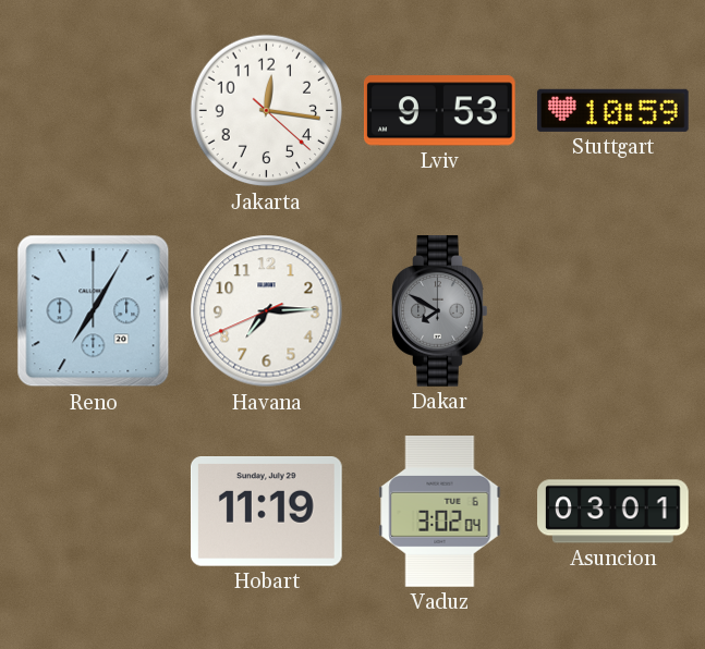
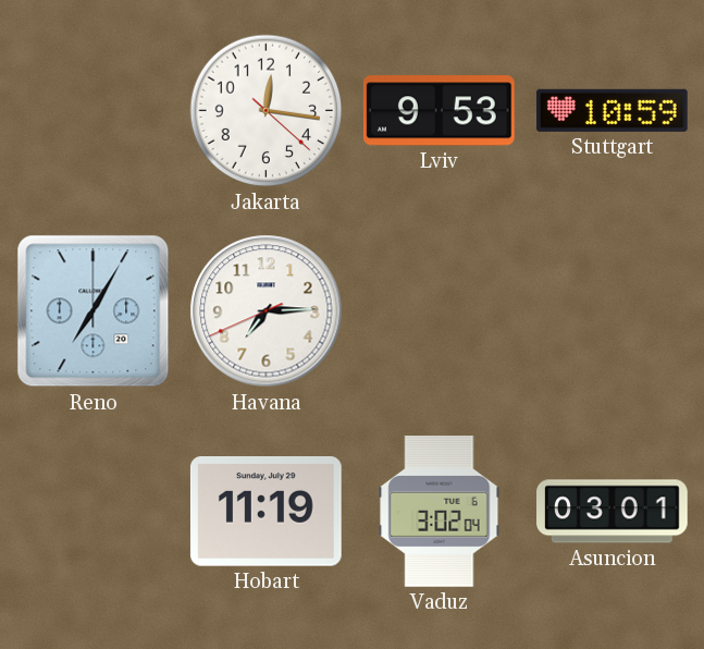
Dakar: 7:50 -> none (440, 311)
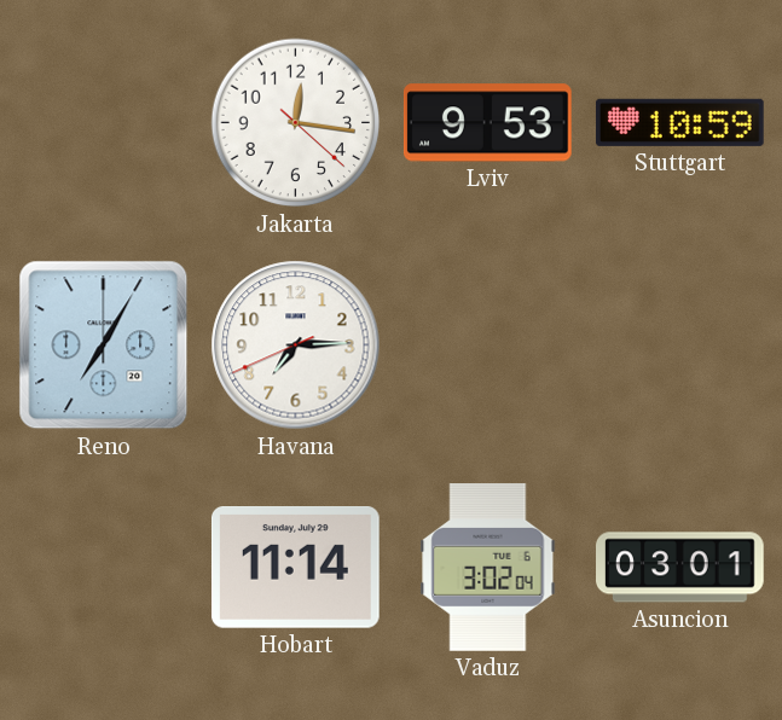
Hobart: 11:19 -> 11:14 (295, 568)
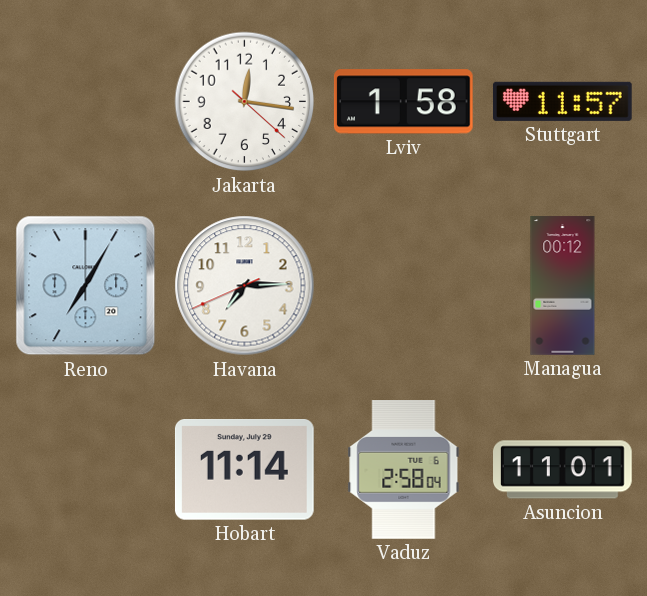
Lviv: 9:53 -> 1:58 (403, 102)
Stuttgart: 10:59 -> 11:57 (562, 101)
Managua: none -> 00:12 (563, 286)
Vaduz: 3:02 -> 2:58 (404, 470)
Asuncion: 03:01 -> 11:01 (563, 470)
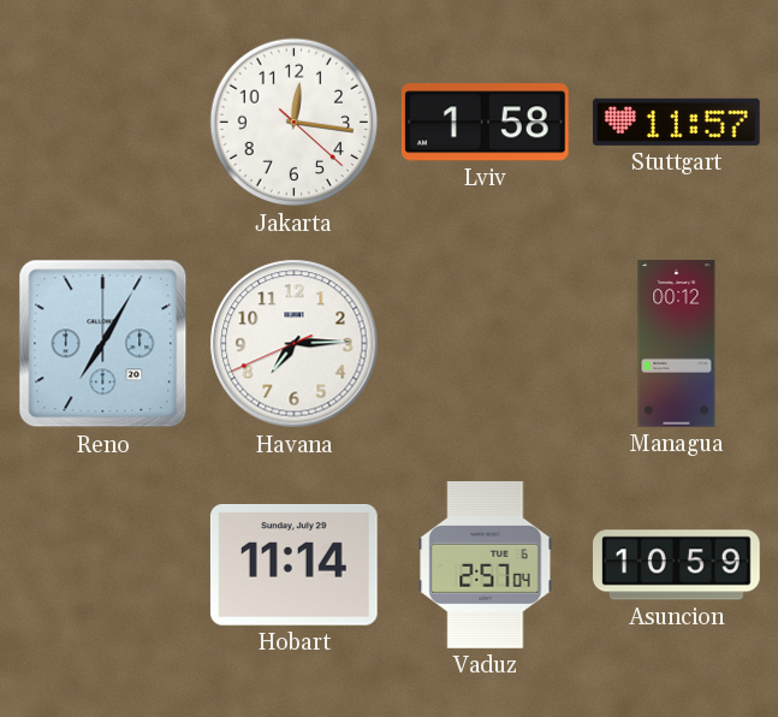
Vaduz: 2:58 -> 2:57 (486, 565)
Asuncion: 11:01 -> 10:59 (677, 565)
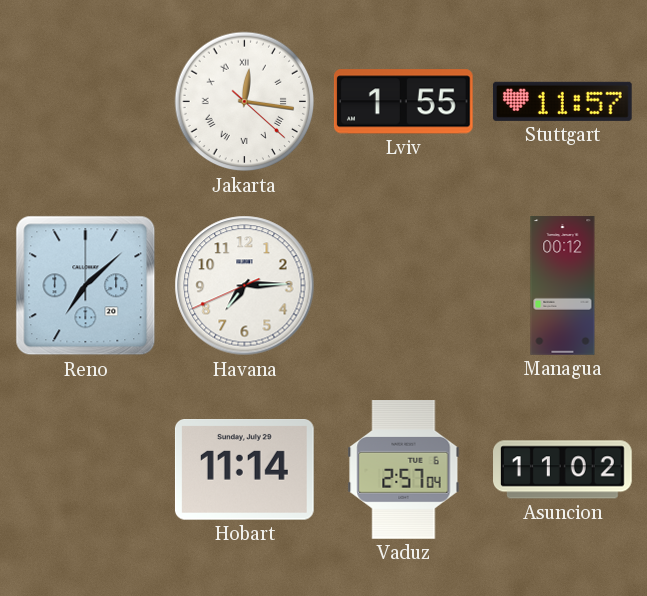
Jakarta numerals: Arabic -> Roman (245, 102)
Lviv: 1:58 -> 1:55 (403, 102)
Reno: 7:05 -> 7:08 (86, 286)
Asuncion: 10:59 -> 11:02 (563, 470)
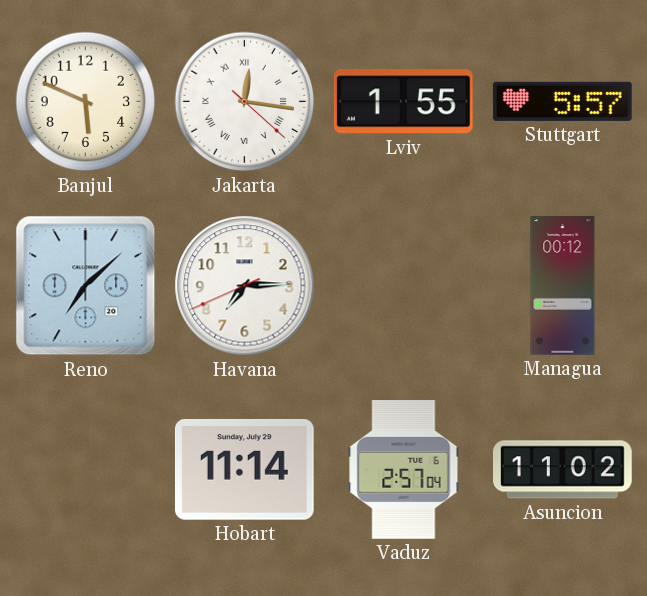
Banjul: none -> 5:49 (86, 102)
Stuttgart: 11:57 -> 5:57 (562, 101)
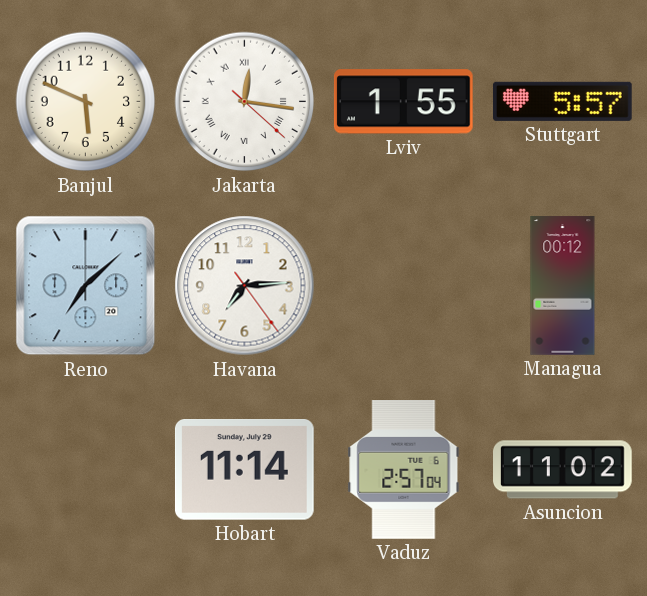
Havana: 7:14:41 -> 7:14:24 (245, 286)
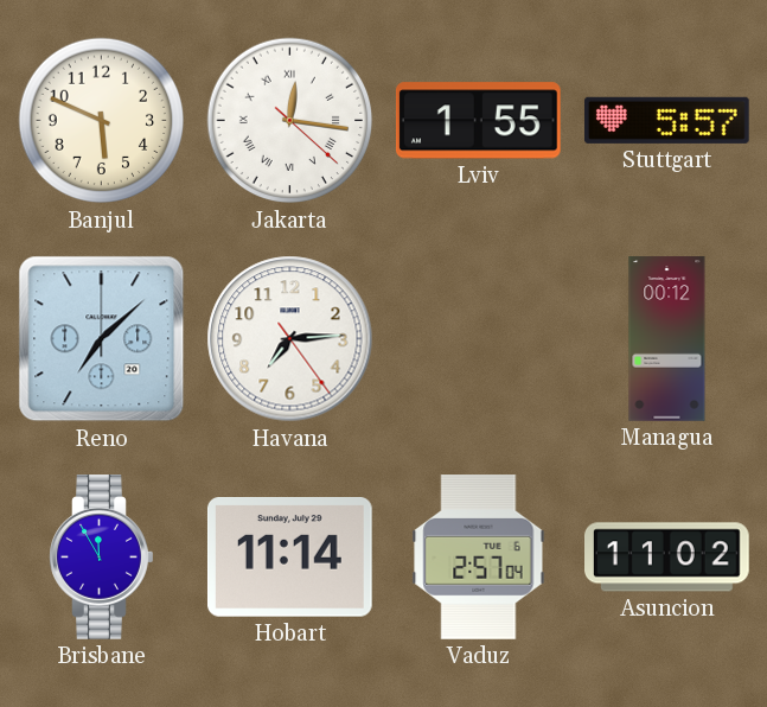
Brisbane: none -> 11:55 (102, 558)
